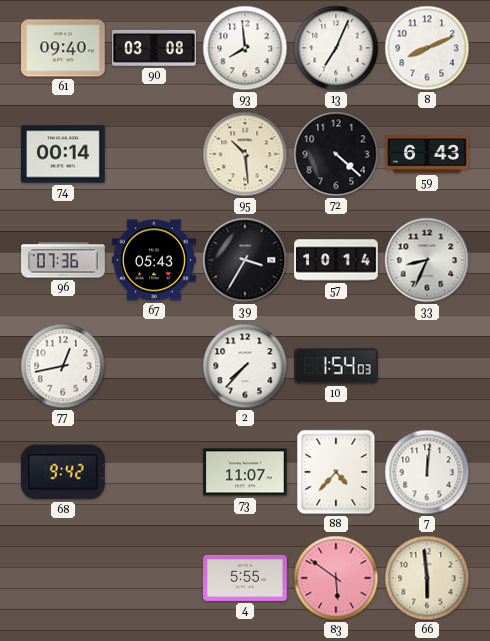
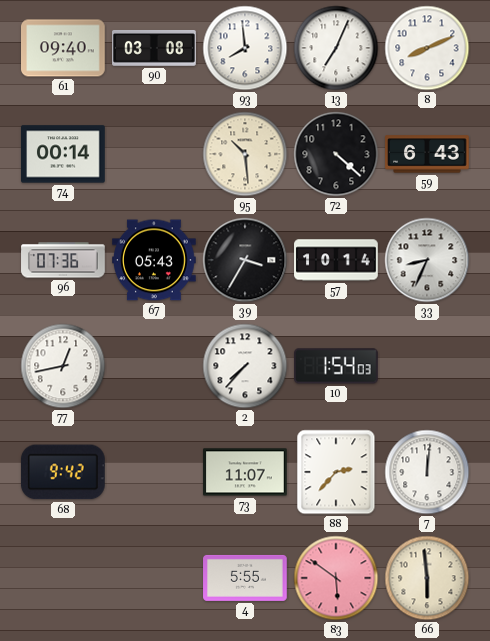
88: 4:37 -> 2:37 (336, 472)
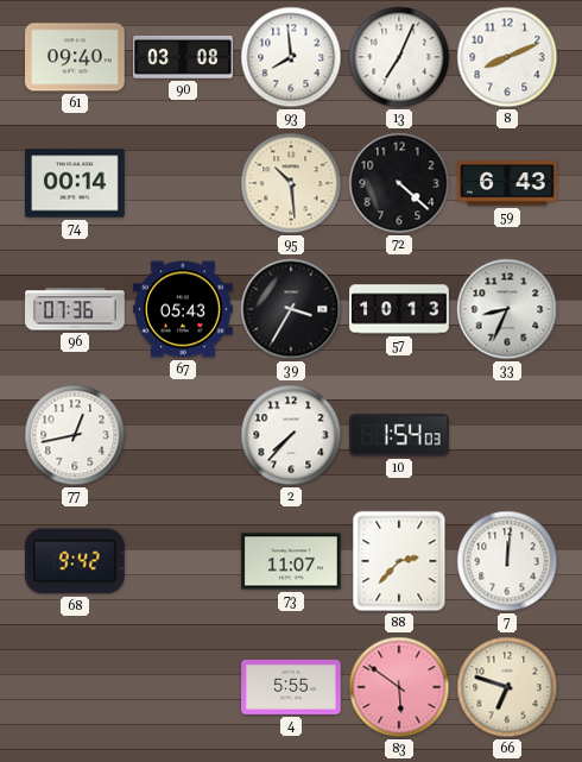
57: 10:14 -> 10:13 (399, 309)
66: 5:59 -> 6:48 (507, 687)
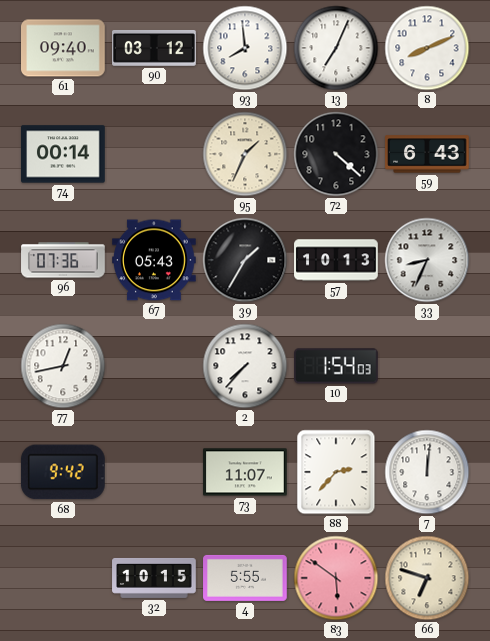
90: 03:08 -> 03:12 (154, 48)
95: 10:29 -> 1:34 (245, 154)
39: 3:35 -> 1:35 (245, 260)
32: none -> 10:15 (154, 578)
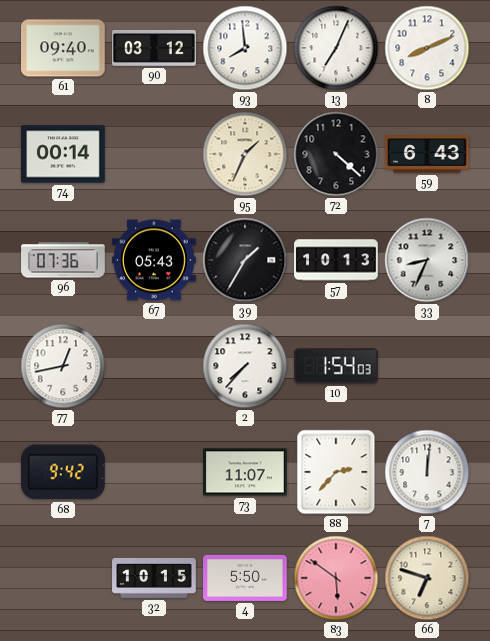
4: 5:55 -> 5:50 (245, 578)
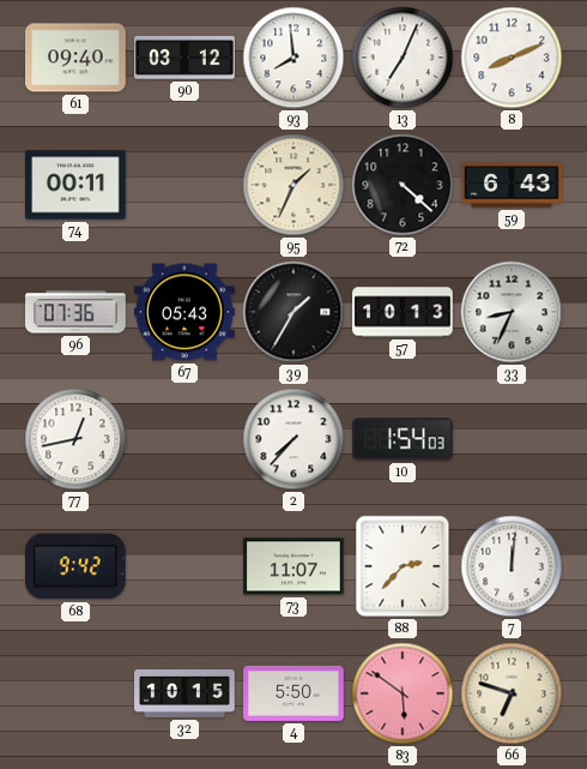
74: 00:14 -> 00:11 (77, 185)
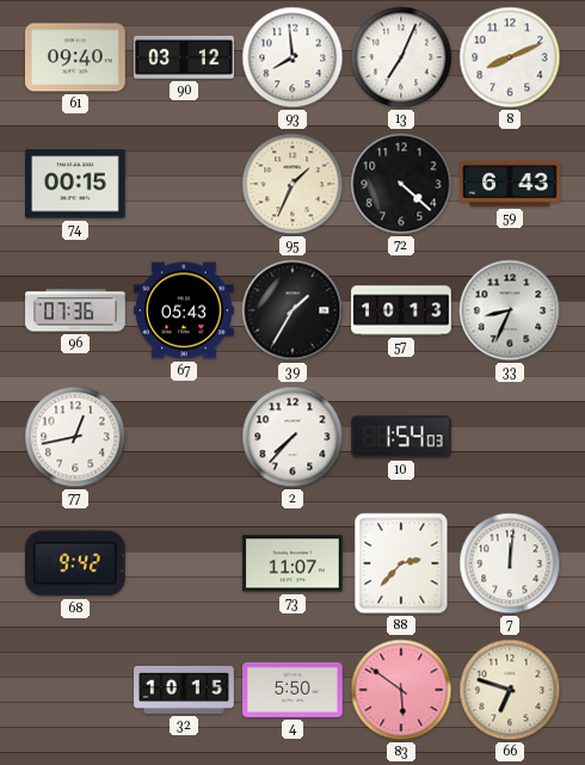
74: 00:11 -> 00:15 (76, 184)
